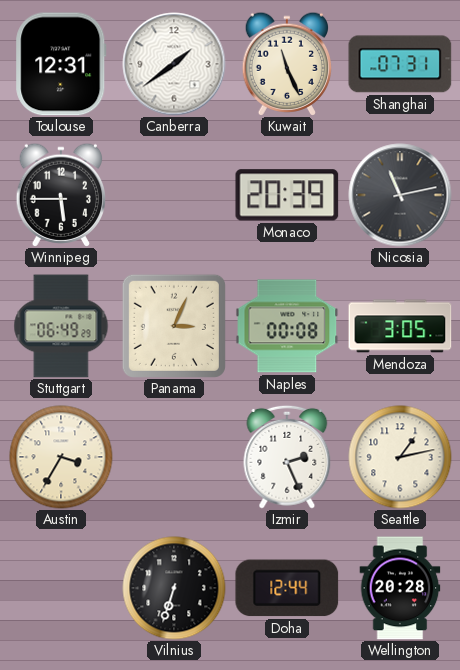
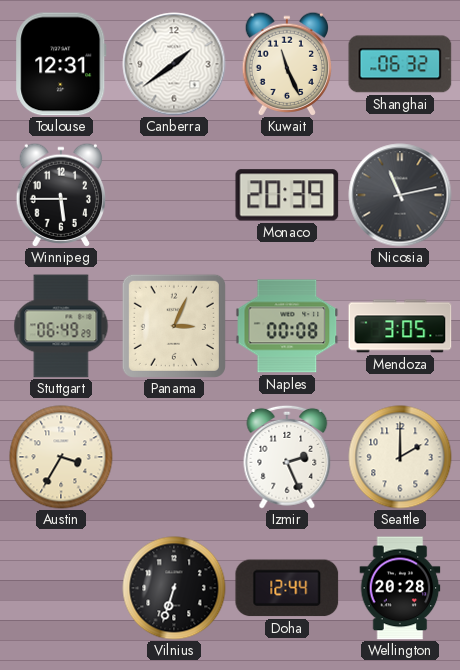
Shanghai: 07:31 -> 06:32 (400, 64)
Seattle: 1:13 -> 2:00 (400, 457)
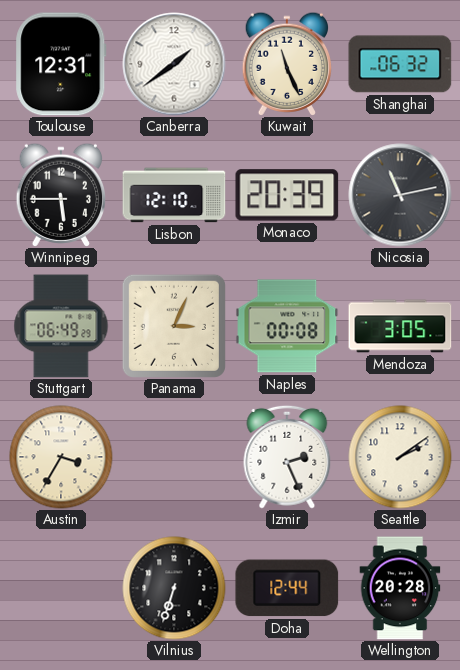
Lisbon: none -> 12:10 (174, 195)
Seattle: 2:00 -> 2:09 (400, 457)
